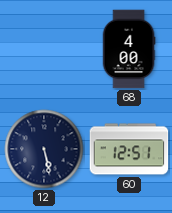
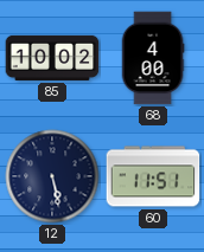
85: none -> 10:02 (52, 58)
60: 12:51 -> 11:51 (153, 176)
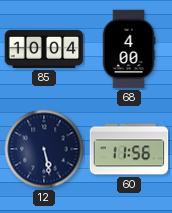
85: 10:02 -> 10:04 (44, 49)
60: 11:51 -> 11:56 (129, 149)
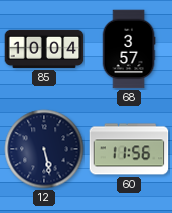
68: 4:00 -> 3:57 (129, 49)
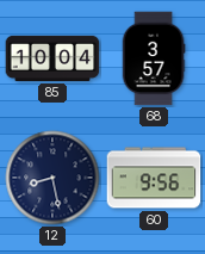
12: 5:28 -> 8:28 (52, 178)
60: 11:56 -> 9:56 (154, 178)
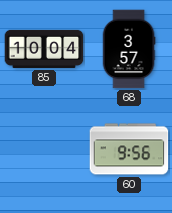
12: 8:28 -> none (52, 178)
